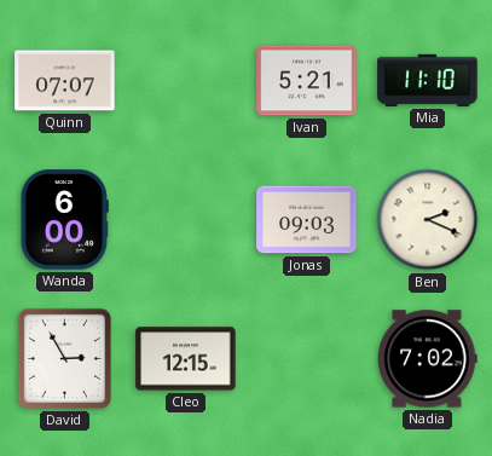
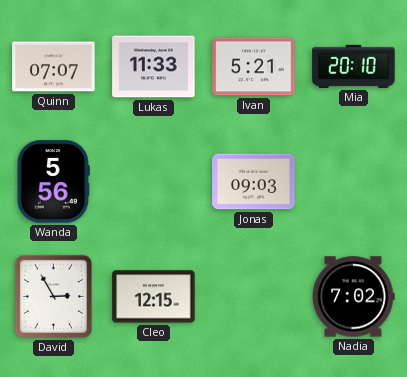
Lukas: none -> 11:33 (154, 67)
Mia: 11:10 -> 20:10 (354, 66)
Wanda: 6:00 -> 5:56 (53, 182)
Ben: 2:19 -> none (428, 220)
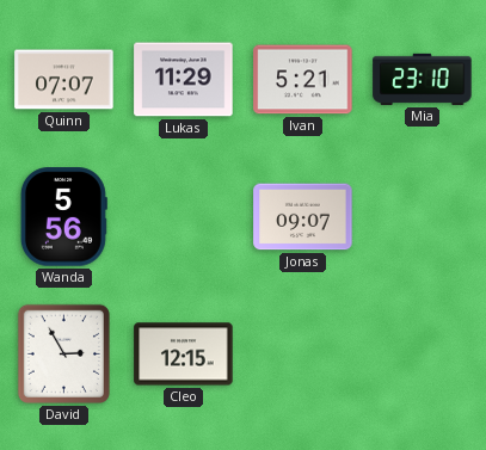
Lukas: 11:33 -> 11:29 (184, 80)
Mia: 20:10 -> 23:10 (423, 79)
Jonas: 09:03 -> 09:07 (303, 217)
Nadia: 7:02 -> none (354, 297)
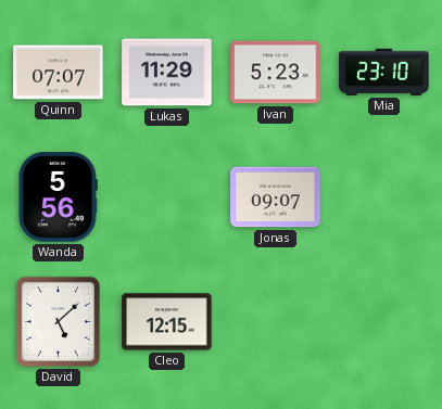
Ivan: 5:21 -> 5:23 (276, 73)
David: 2:55 -> 5:08 (58, 321)
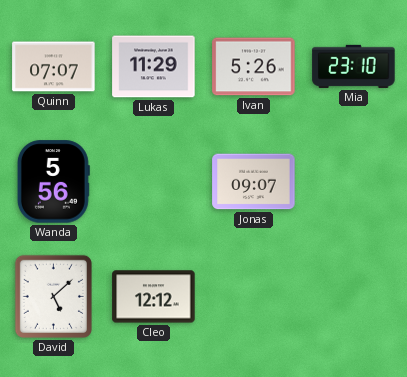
Ivan: 5:23 -> 5:26 (254, 67)
Cleo: 12:15 -> 12:12 (154, 297)
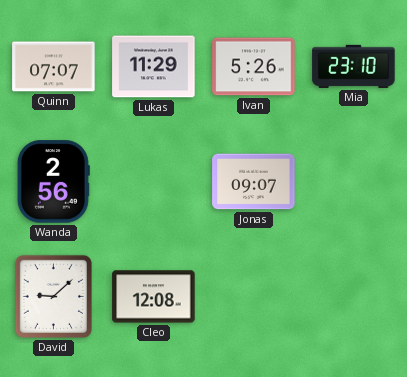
Wanda: 5:56 -> 2:56 (53, 182)
David: 5:08 -> 9:08 (53, 296)
Cleo: 12:12 -> 12:08 (154, 297)
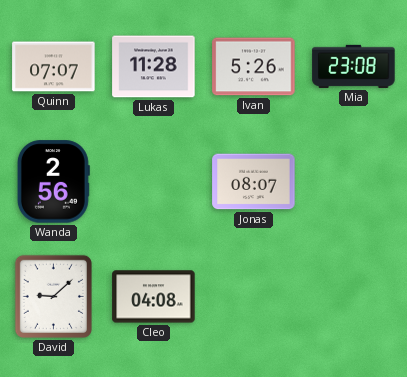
Lukas: 11:29 -> 11:28 (154, 67)
Mia: 23:10 -> 23:08 (354, 66)
Jonas: 09:07 -> 08:07 (254, 182)
Cleo: 12:08 -> 04:08 (154, 297)
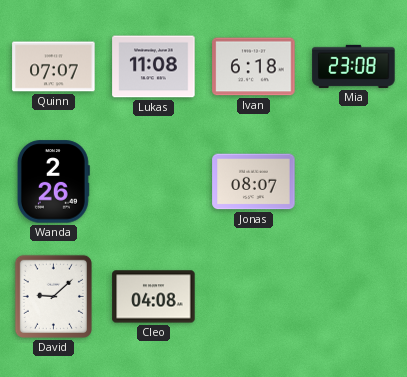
Lukas: 11:28 -> 11:08 (154, 67)
Ivan: 5:26 -> 6:18 (254, 67)
Wanda: 2:56 -> 2:26 (53, 182)
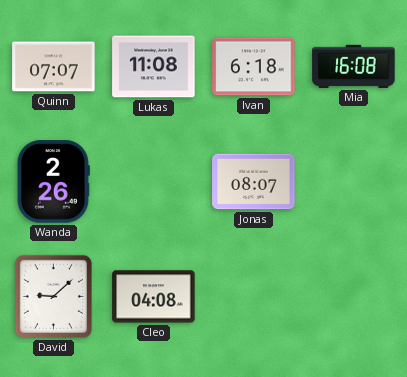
Mia: 23:08 -> 16:08 (354, 66)
